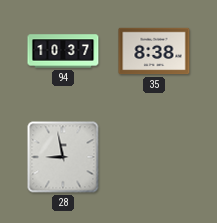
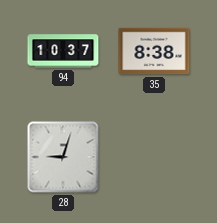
28: 8:58 -> 9:03 (63, 157)
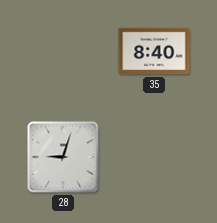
94: 10:37 -> none (63, 51)
35: 8:38 -> 8:40 (154, 51)
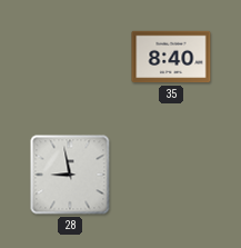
28: 9:03 -> 8:58 (70, 175)
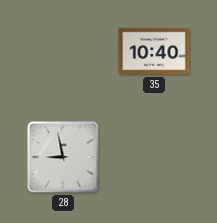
35: 8:40 -> 10:40 (154, 51)
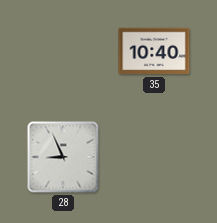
28: 8:58 -> 8:56 (63, 157)
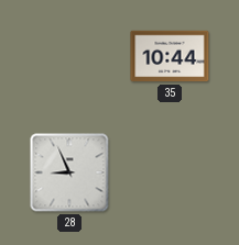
35: 10:40 -> 10:44 (170, 56)
